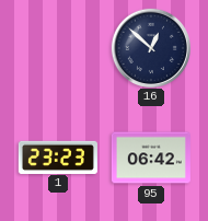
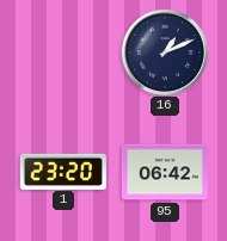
16: 12:52 -> 1:11 (164, 51)
1: 23:23 -> 23:20 (63, 171)
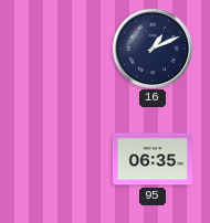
1: 23:20 -> none (63, 171)
95: 06:42 -> 06:35 (153, 159)
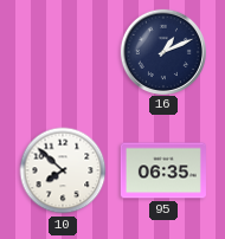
10: none -> 7:52 (63, 170)
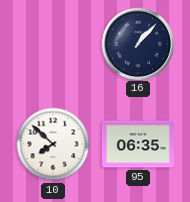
16: 1:11 -> 1:07 (137, 43)
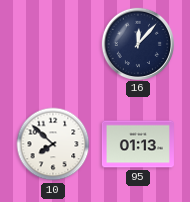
16: 1:07 -> 12:07 (137, 43)
95: 06:35 -> 01:13 (138, 144)
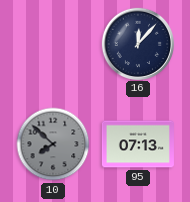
10 dial: white -> grey (53, 144)
95: 01:13 -> 07:13 (138, 144)
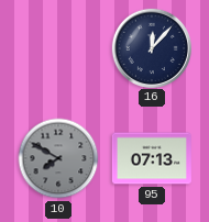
10: 7:52 -> 7:50 (58, 158)
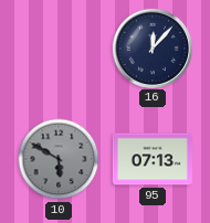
10: 7:50 -> 5:50 (59, 159)
